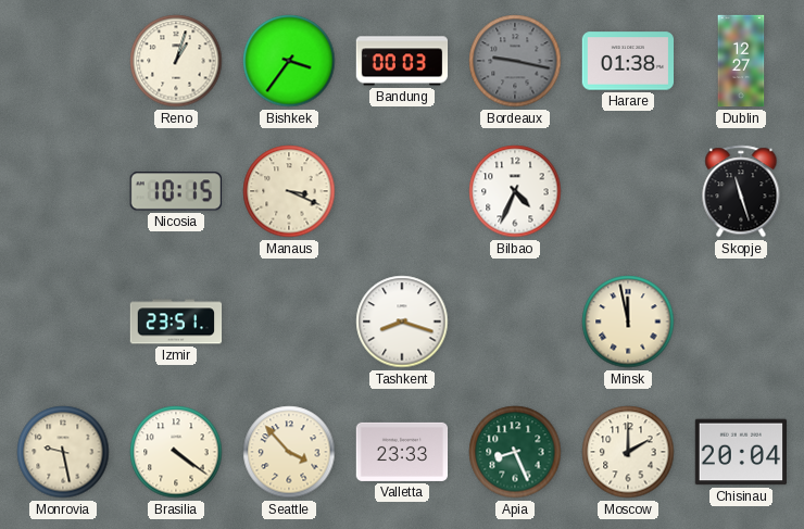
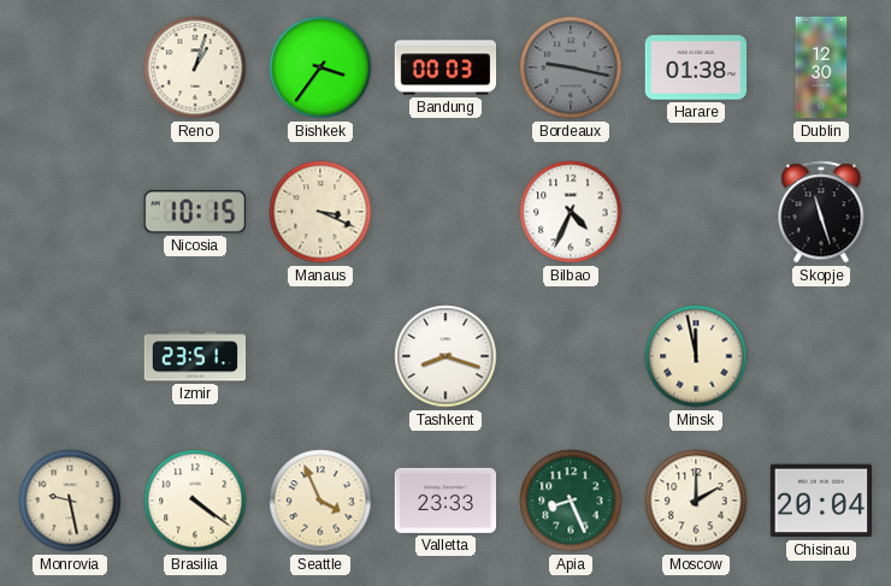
Dublin: 12:27 -> 12:30 (821, 67)
Seattle: 3:53 -> 3:56 (320, 501)
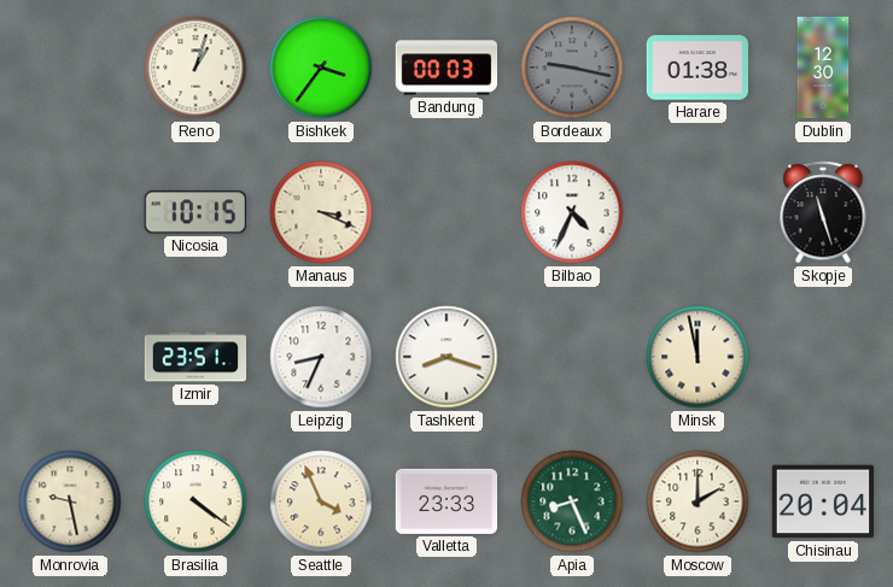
Leipzig: none -> 8:34 (321, 357)
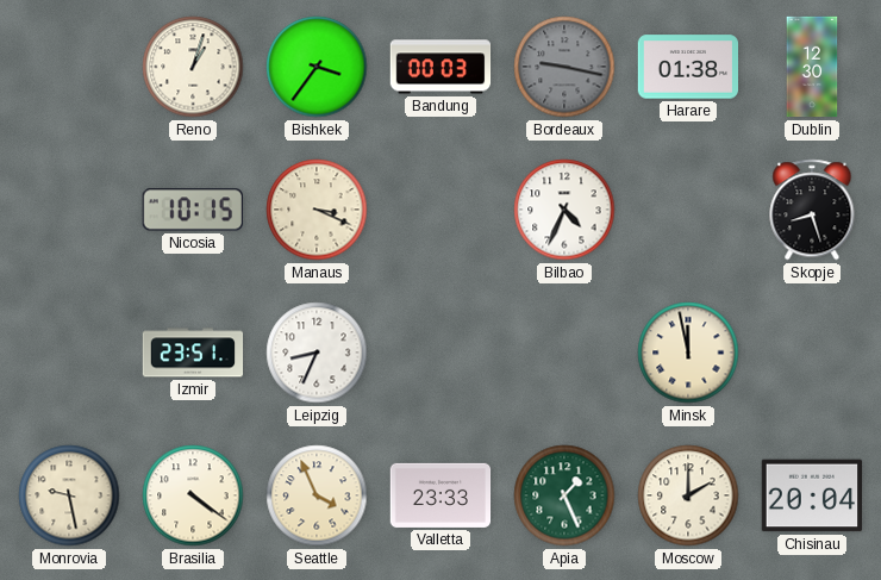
Skopje: 11:27 -> 8:27 (812, 210)
Tashkent: 8:18 -> none (446, 357)
Apia: 8:26 -> 1:26 (564, 495)
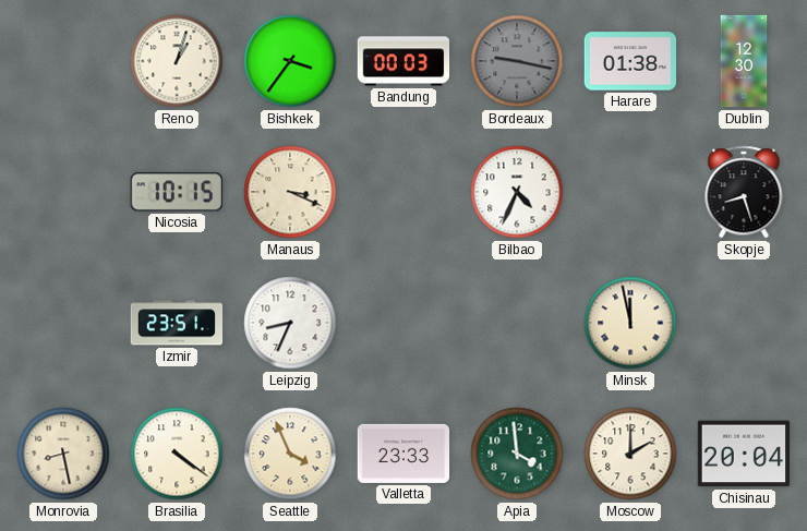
Monrovia: 9:28 -> 8:28 (63, 454)
Apia: 1:26 -> 3:59 (517, 454)
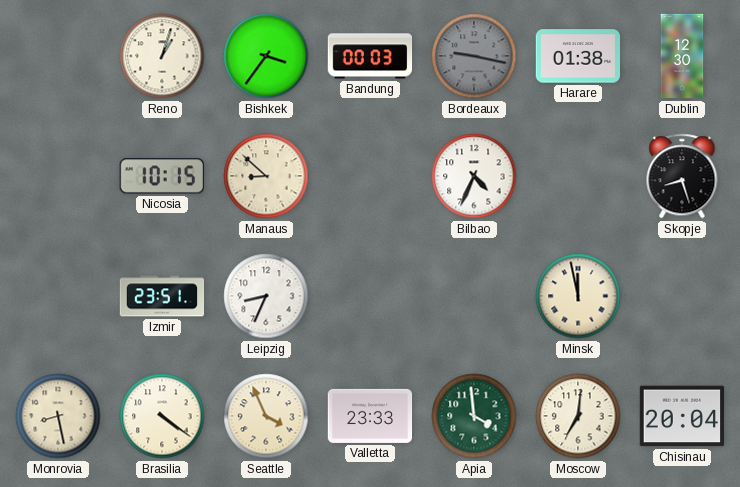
Manaus: 3:19 -> 8:52 (266, 176)
Moscow: 2:00 -> 7:01 (578, 416)
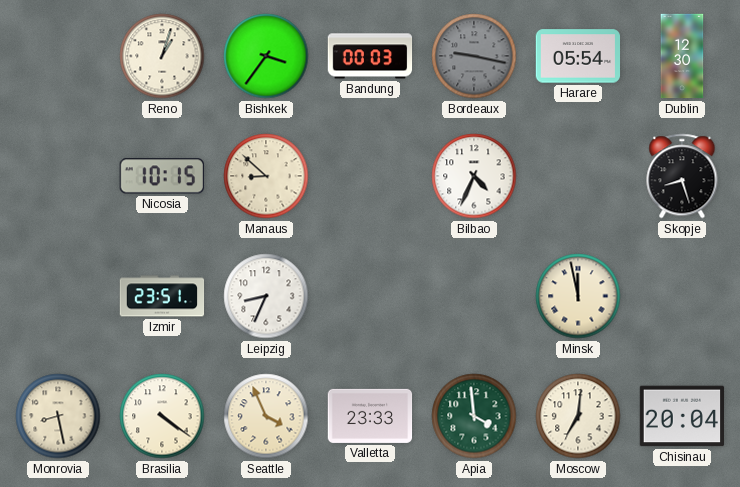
Harare: 01:38 -> 05:54 (578, 56)
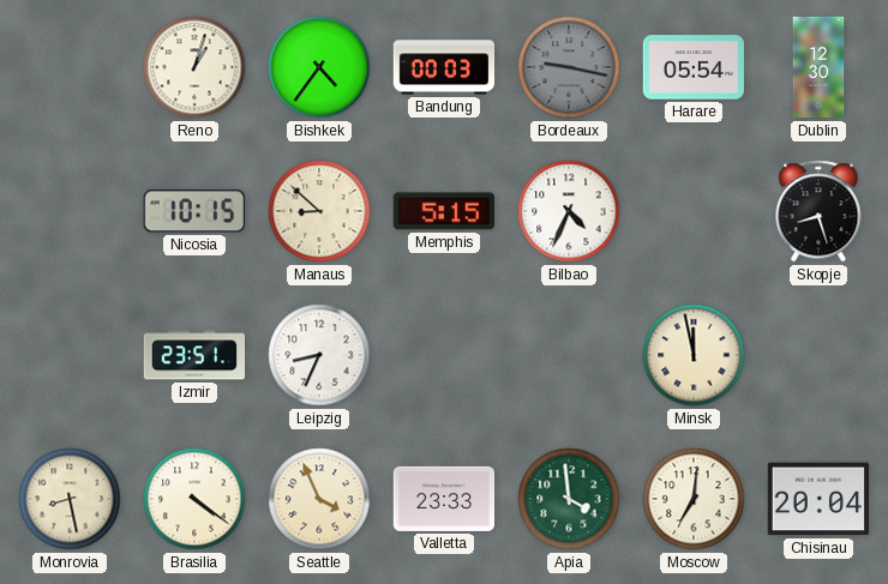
Bishkek: 3:36 -> 4:36 (319, 67)
Memphis: none -> 5:15 (443, 211)
